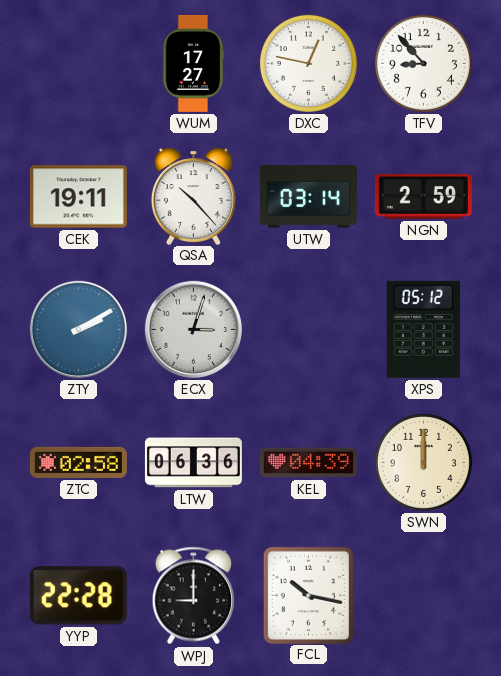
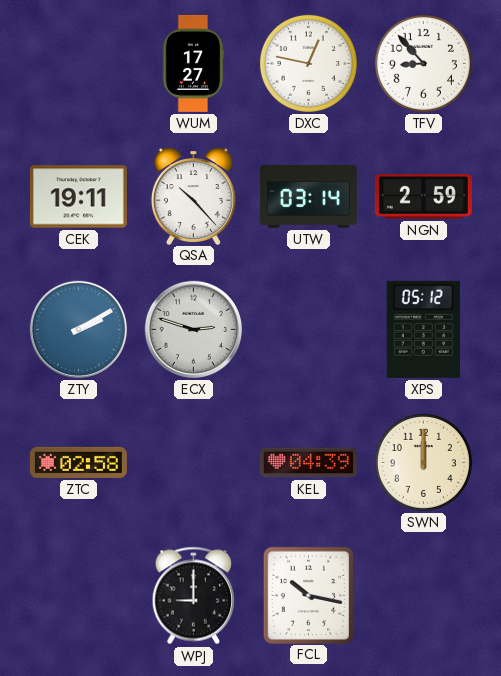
ECX: 3:03 -> 2:48 (193, 329)
LTW: 06:36 -> none (193, 463)
YYP: 22:28 -> none (78, 596)
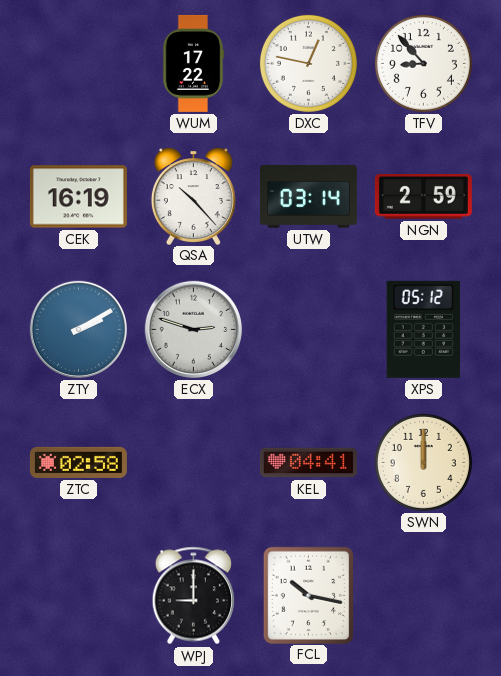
WUM: 17:27 -> 17:22 (193, 63)
CEK: 19:11 -> 16:19 (78, 197)
KEL: 04:39 -> 04:41 (308, 463)
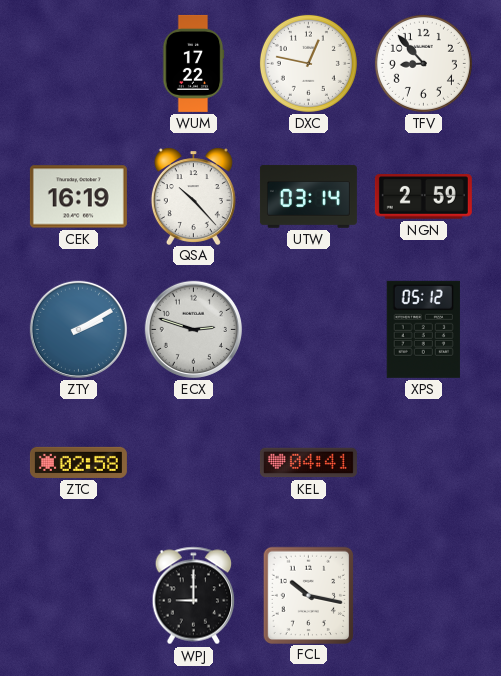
SWN: 12:00 -> none (423, 462)
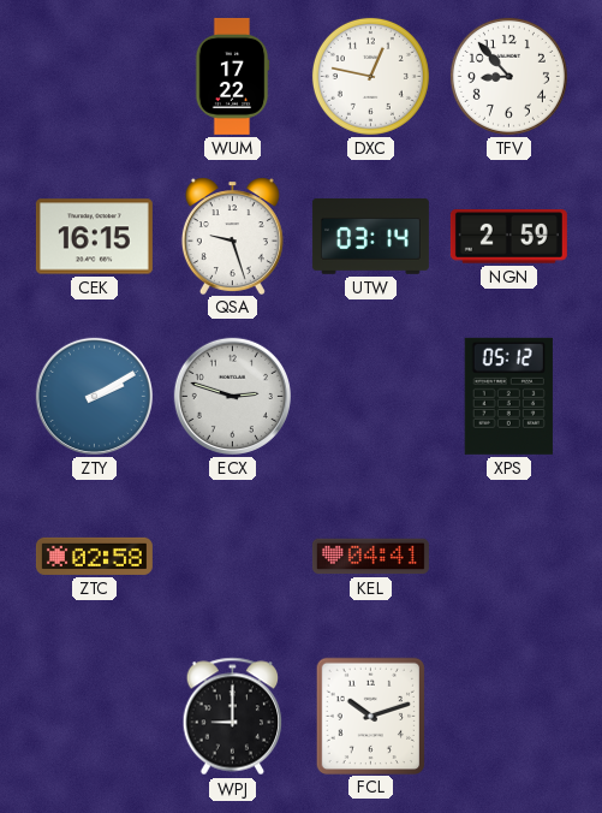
CEK: 16:19 -> 16:15 (94, 237)
QSA: 10:23 -> 9:27 (232, 236)
FCL: 10:17 -> 10:12 (370, 716)
